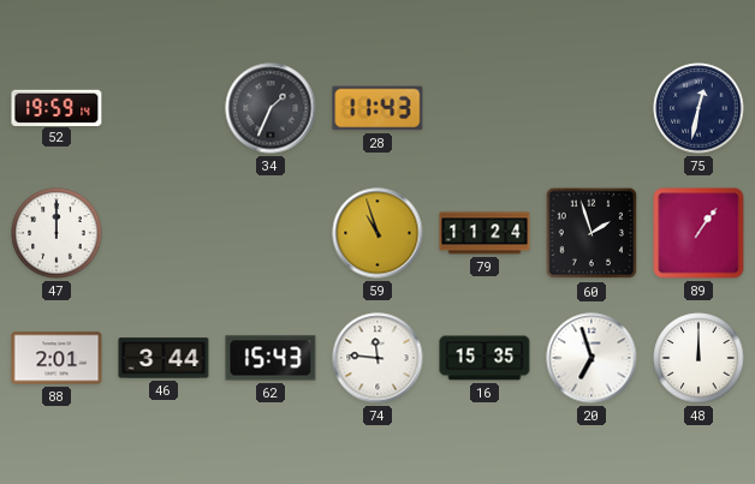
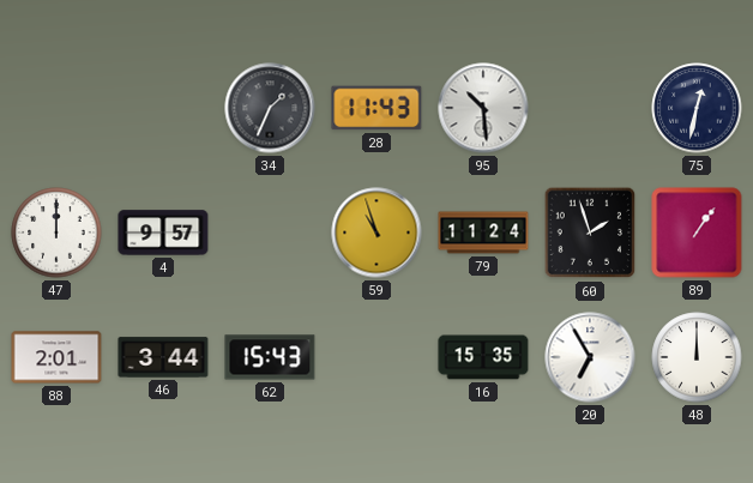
52: 19:59 -> none (57, 107)
95: none -> 10:29 (483, 108)
4: none -> 9:57 (163, 233)
74: 11:46 -> none (377, 358)
20: 6:57 -> 6:55 (590, 357)
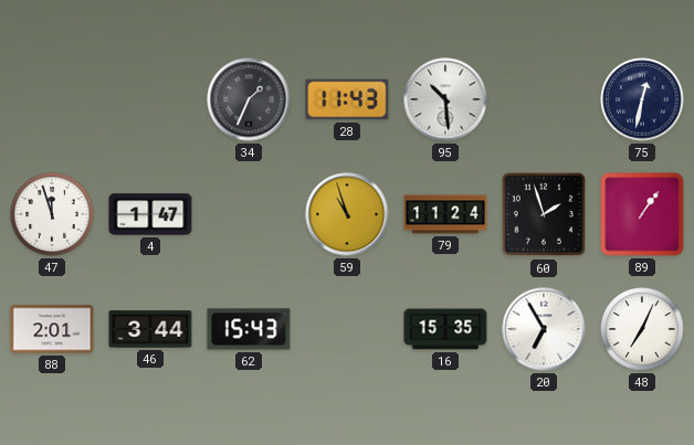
47: 12:00 -> 11:57 (52, 214)
4: 9:57 -> 1:47 (150, 214)
48: 12:00 -> 7:04 (642, 329)
